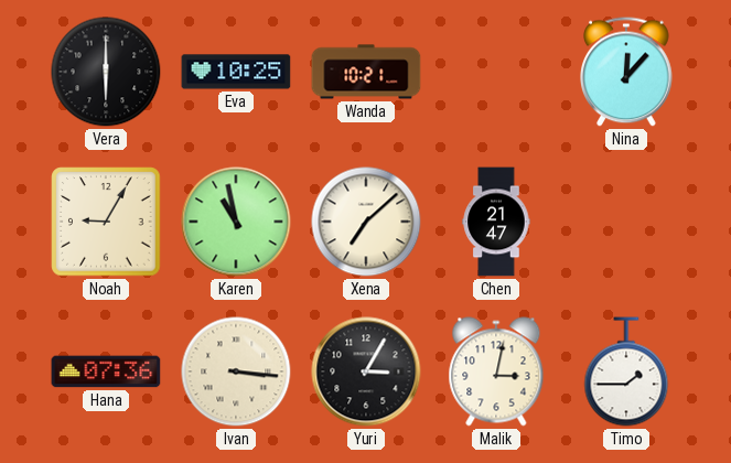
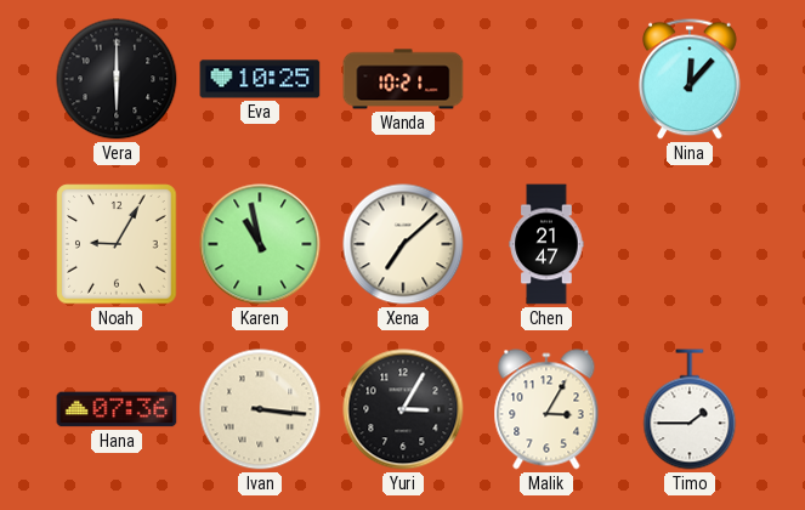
Malik: 3:02 -> 3:05 (546, 409)
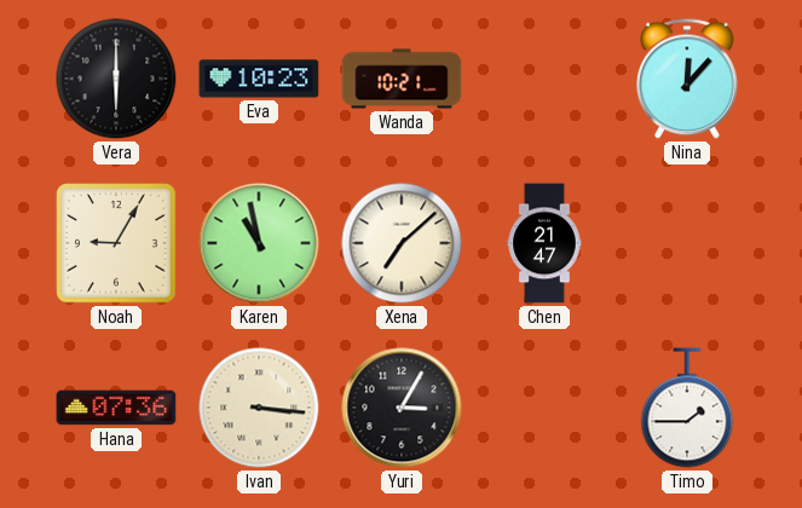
Eva: 10:25 -> 10:23 (259, 79)
Malik: 3:05 -> none (546, 409)
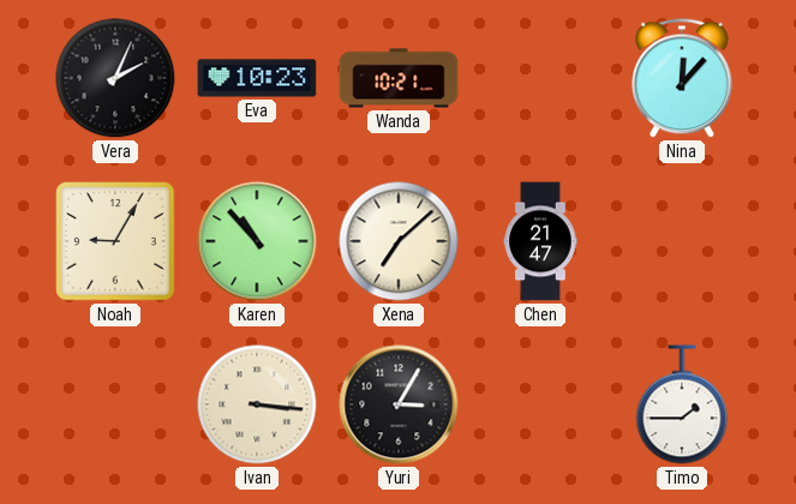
Vera: 6:00 -> 2:04 (115, 78)
Karen: 10:58 -> 10:53 (257, 241)
Hana: 07:36 -> none (116, 408)
